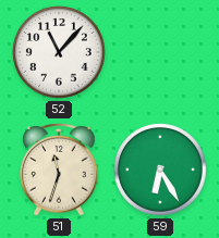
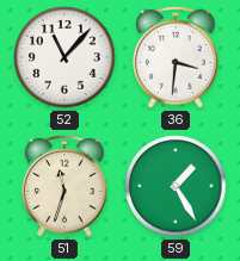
36: none -> 3:31 (176, 57)
59: 6:25 -> 1:25 (176, 186)
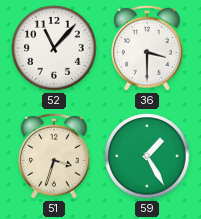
36: 3:31 -> 3:30 (147, 48)
51: 11:33 -> 3:33 (54, 156)
